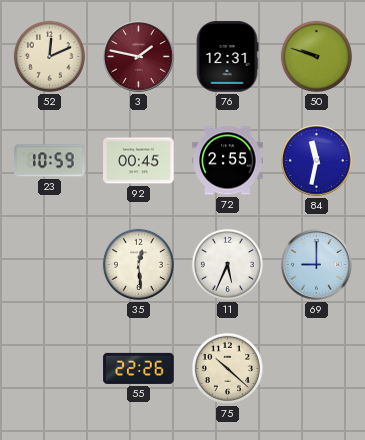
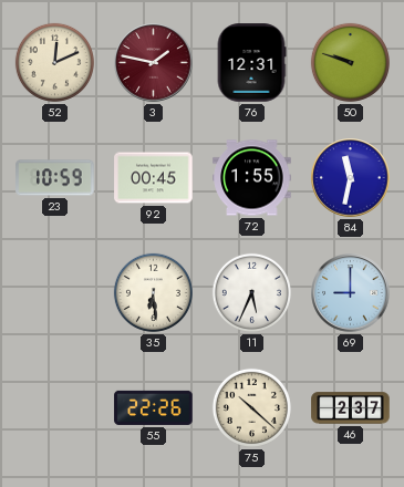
72: 2:55 -> 1:55 (252, 178)
35: 12:29 -> 6:29 (153, 292)
46: none -> 2:37 (351, 408)
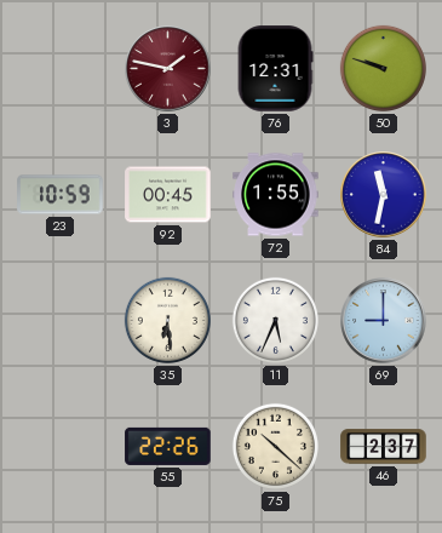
52: 12:11 -> none (54, 62)
